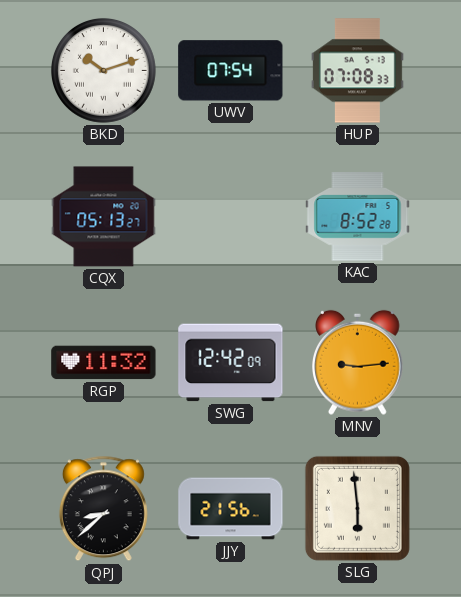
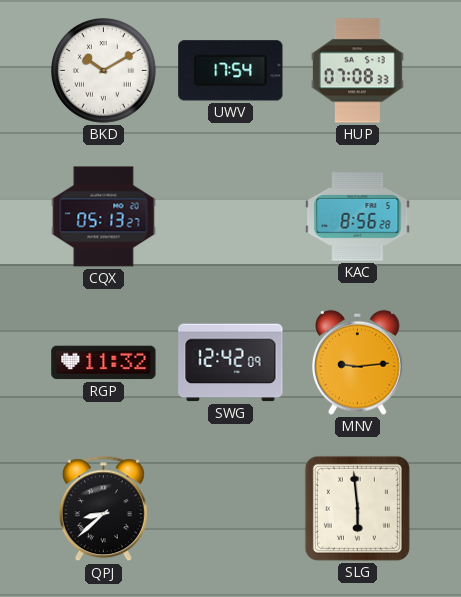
BKD: 10:12 -> 10:10 (104, 71)
UWV: 07:54 -> 17:54 (231, 71)
KAC: 8:52 -> 8:56 (358, 217)
JJY: 21:56 -> none (231, 509)
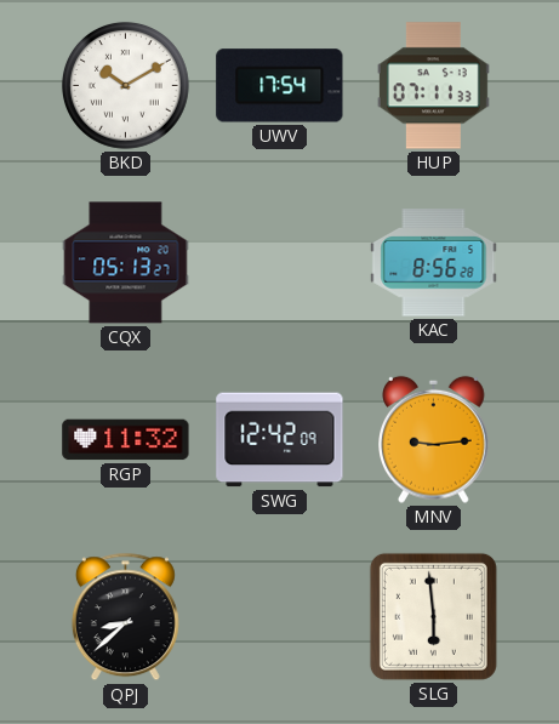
HUP: 07:08 -> 07:11 (433, 86)
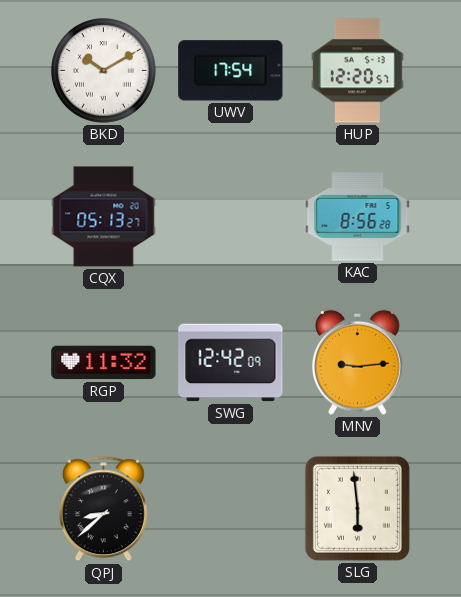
HUP: 07:11 -> 12:20 (357, 71)
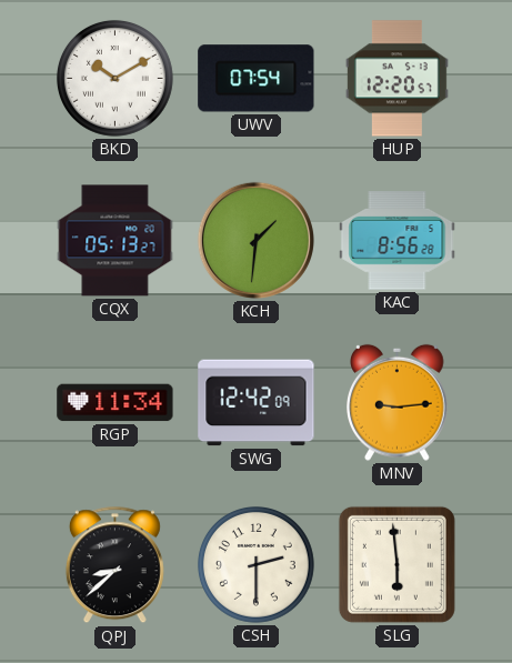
UWV: 17:54 -> 07:54 (257, 79)
KCH: none -> 1:31 (255, 240)
RGP: 11:32 -> 11:34 (116, 403)
CSH: none -> 2:30 (257, 565)
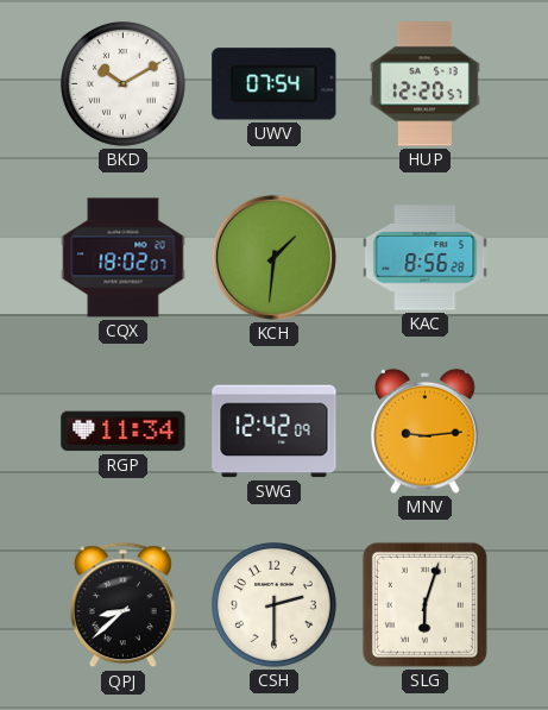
CQX: 05:13 -> 18:02 (124, 258)
SLG: 5:59 -> 6:03 (424, 604)
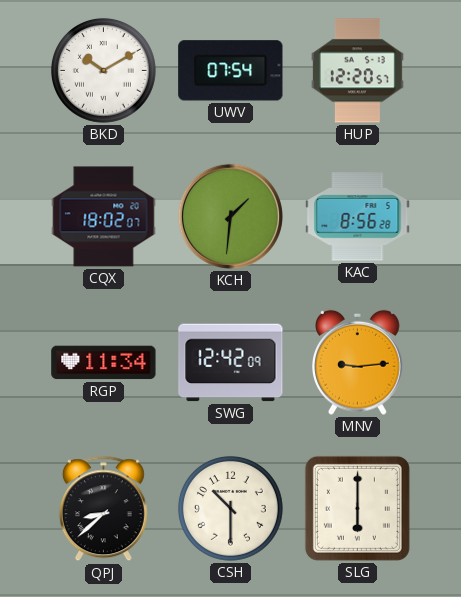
CSH: 2:30 -> 10:30 (231, 509)
SLG: 6:03 -> 6:00 (357, 508)
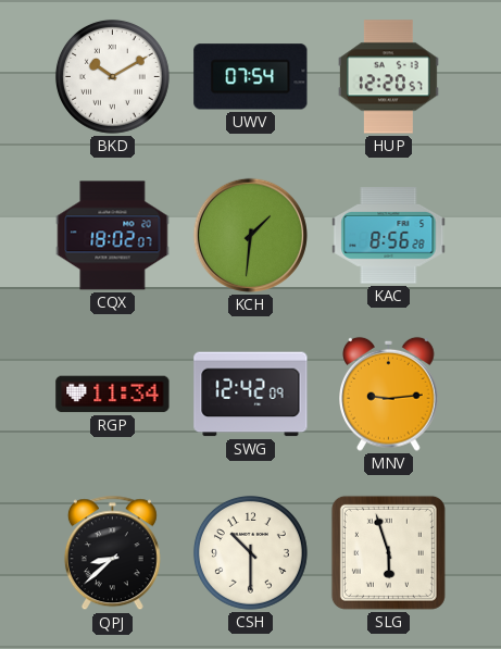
SLG: 6:00 -> 5:57 (388, 552)
